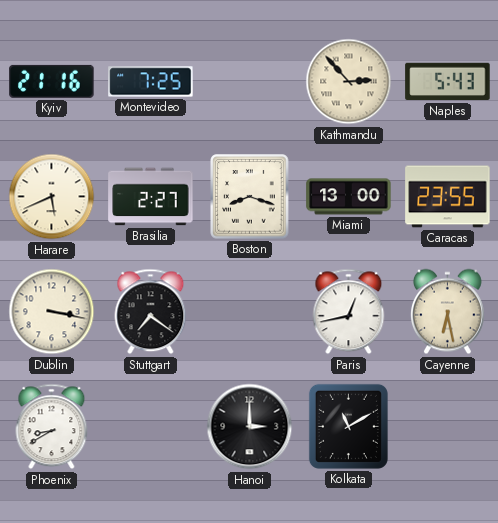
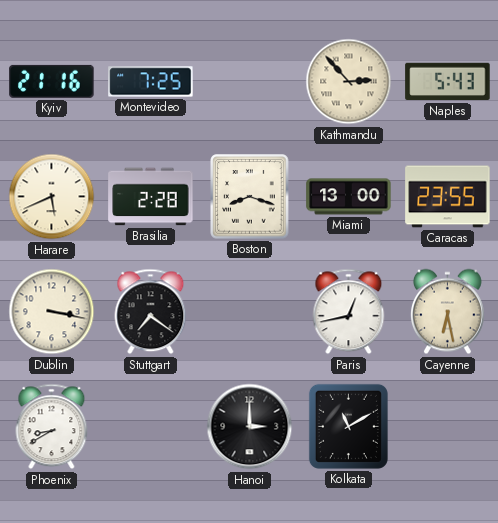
Brasilia: 2:27 -> 2:28 (151, 197)
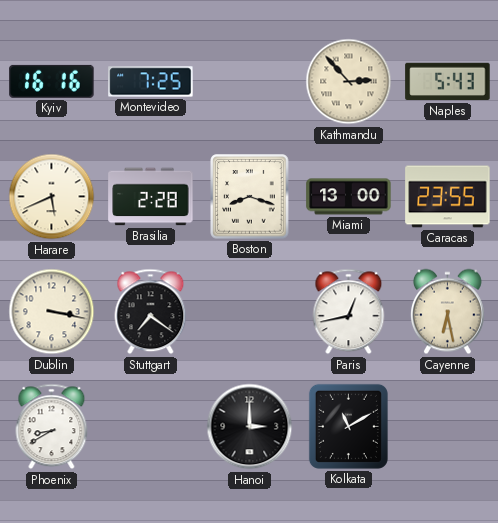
Kyiv: 21:16 -> 16:16 (52, 81)
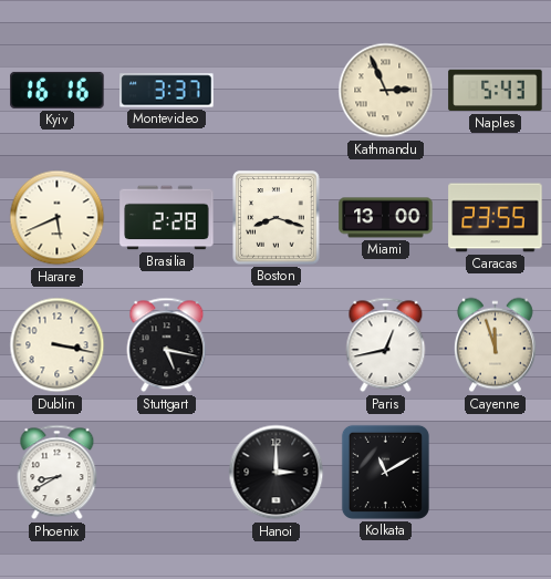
Montevideo: 7:25 -> 3:37 (167, 91)
Kathmandu: 2:53 -> 2:56 (386, 91)
Stuttgart: 7:21 -> 5:17 (167, 345)
Cayenne: 6:28 -> 11:57 (495, 345)
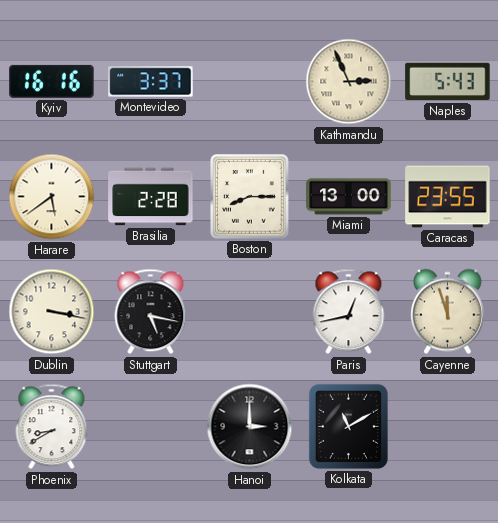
Harare: 5:41 -> 5:39 (52, 197)
Boston: 8:18 -> 8:15 (250, 197)
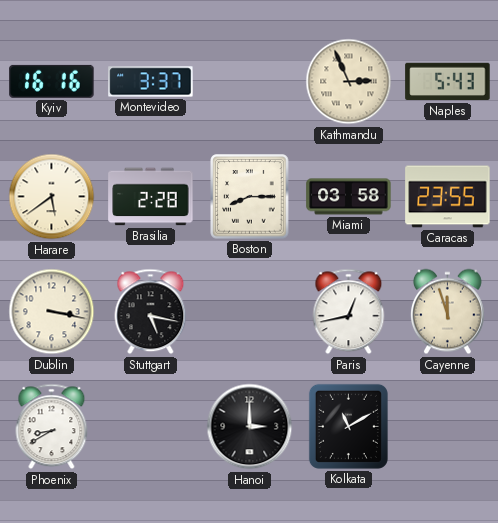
Miami: 13:00 -> 03:58 (349, 197)
